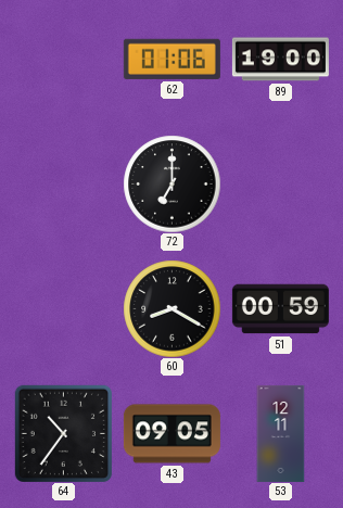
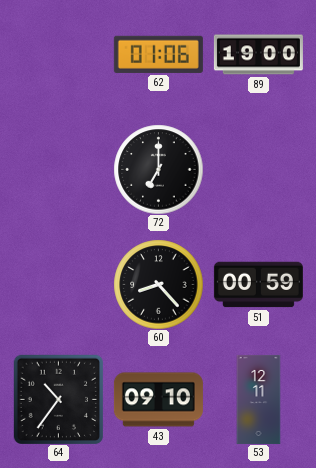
60: 8:20 -> 8:23 (158, 284)
43: 09:05 -> 09:10 (158, 400)
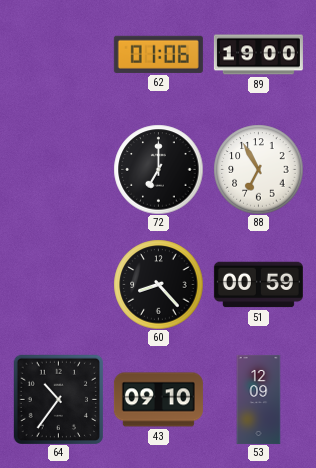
88: none -> 6:55 (258, 169)
53: 12:11 -> 12:09 (259, 399)
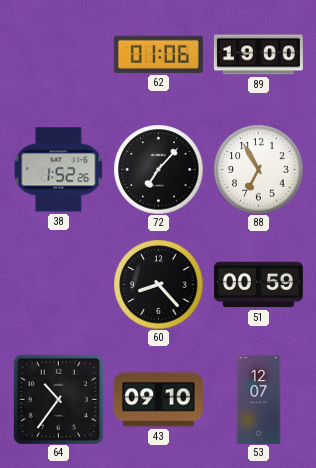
38: none -> 1:52 (58, 170)
72: 7:00 -> 7:07 (158, 169)
53: 12:09 -> 12:07 (259, 399)
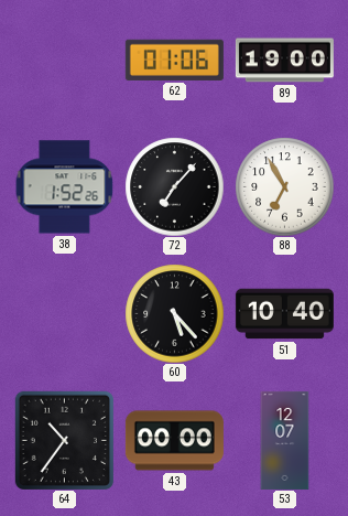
60: 8:23 -> 5:23 (174, 313)
51: 00:59 -> 10:40 (284, 314)
43: 09:10 -> 00:00 (174, 441)
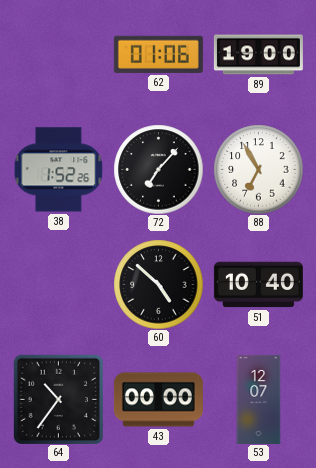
60: 5:23 -> 4:52 (158, 284)
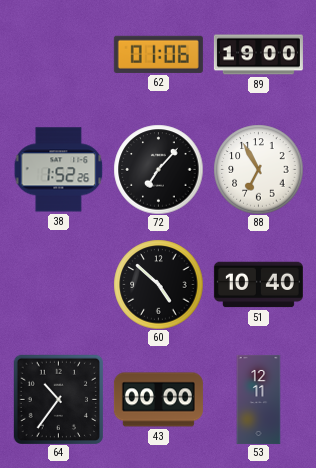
53: 12:07 -> 12:11 (259, 399)
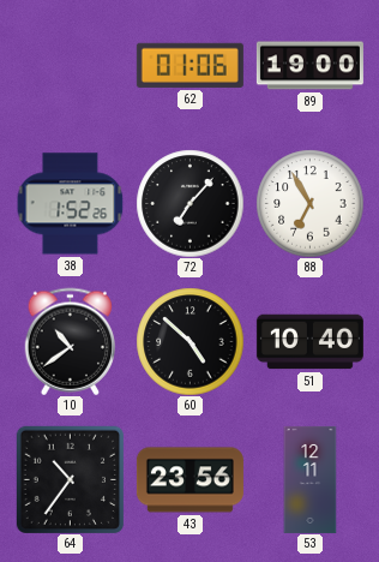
10: none -> 10:39 (71, 341)
43: 00:00 -> 23:56 (189, 480)
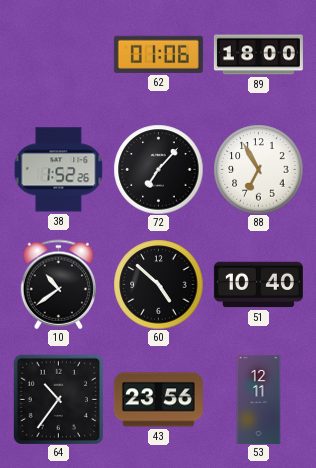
89: 19:00 -> 18:00 (258, 55)
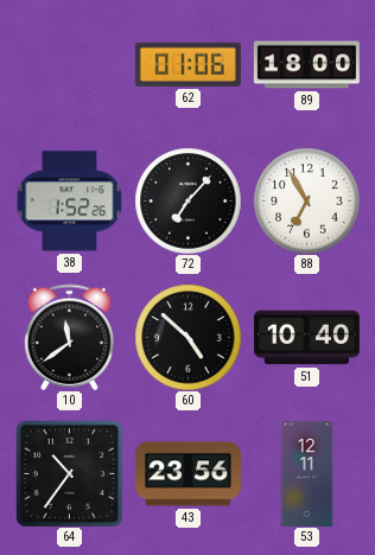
10: 10:39 -> 11:39 (70, 337)
